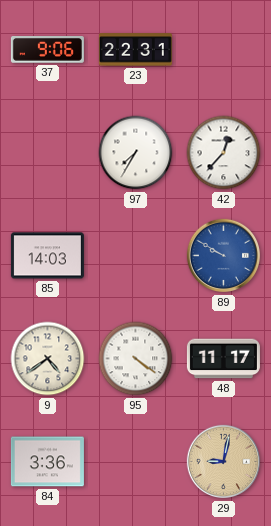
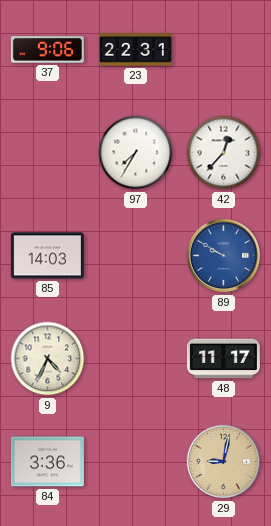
9: 4:39 -> 4:34 (48, 359)
95: 4:21 -> none (136, 359)
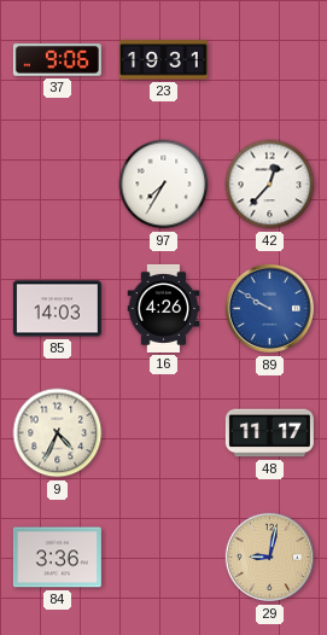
23: 22:31 -> 19:31 (163, 60)
16: none -> 4:26 (164, 308)
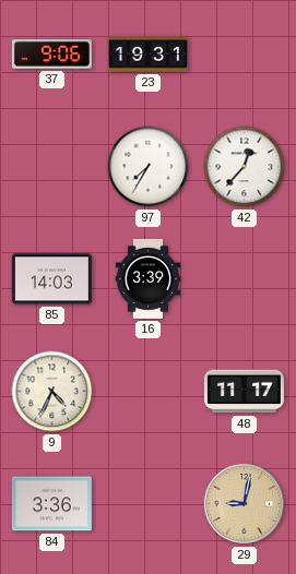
16: 4:26 -> 3:39 (149, 278)
89: 9:50 -> none (270, 309)
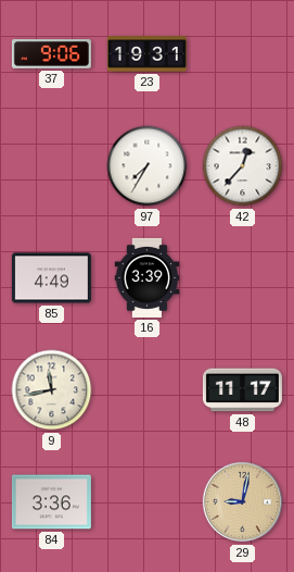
85: 14:03 -> 4:49 (51, 278)
9: 4:34 -> 11:43 (52, 390)
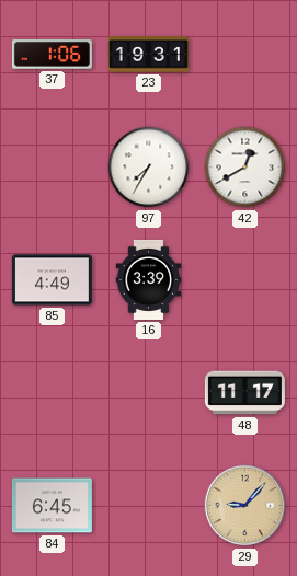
37: 9:06 -> 1:06 (52, 55)
42: 12:37 -> 12:40 (245, 168)
9: 11:43 -> none (52, 390)
84: 3:36 -> 6:45 (52, 506)
29: 9:02 -> 9:07 (245, 506)
